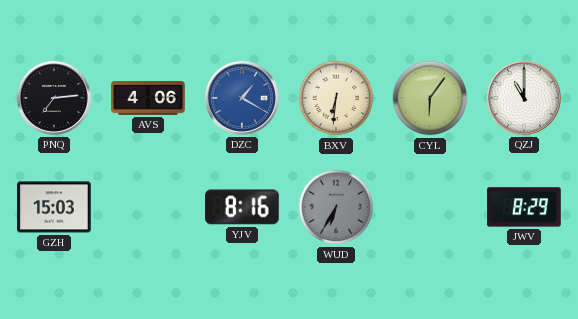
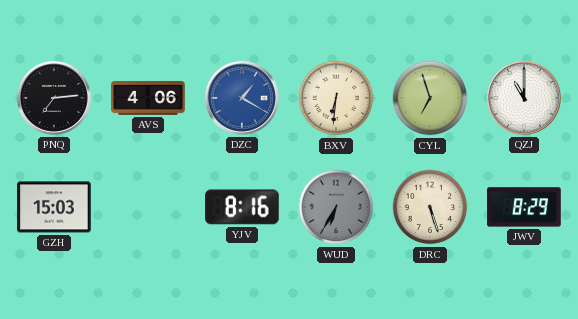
CYL: 6:06 -> 6:57 (430, 98)
DRC: none -> 5:27 (430, 207)
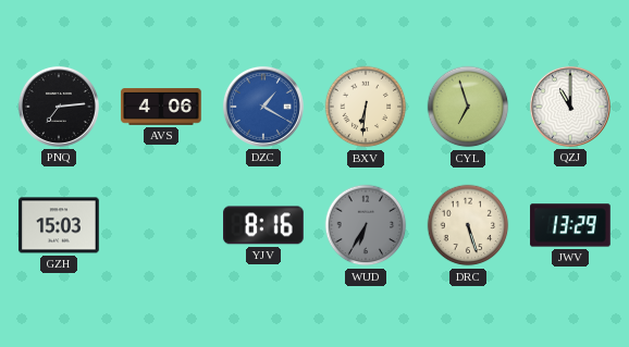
JWV: 8:29 -> 13:29 (570, 225)
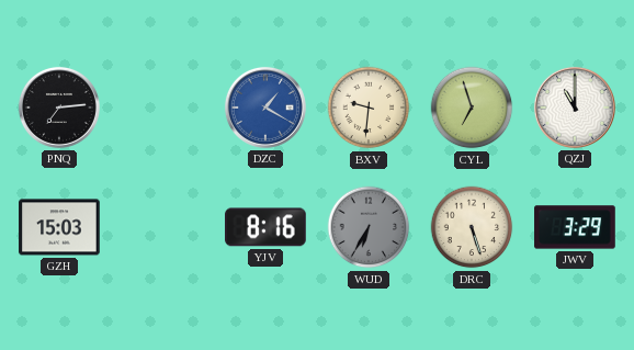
AVS: 4:06 -> none (161, 108)
BXV: 6:31 -> 9:31 (369, 108)
JWV: 13:29 -> 3:29 (575, 227)
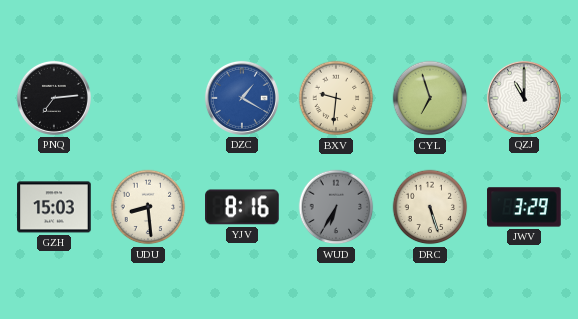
UDU: none -> 8:29 (148, 207)
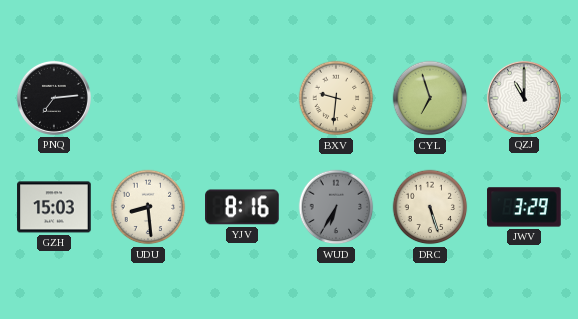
DZC: 1:20 -> none (242, 98)
